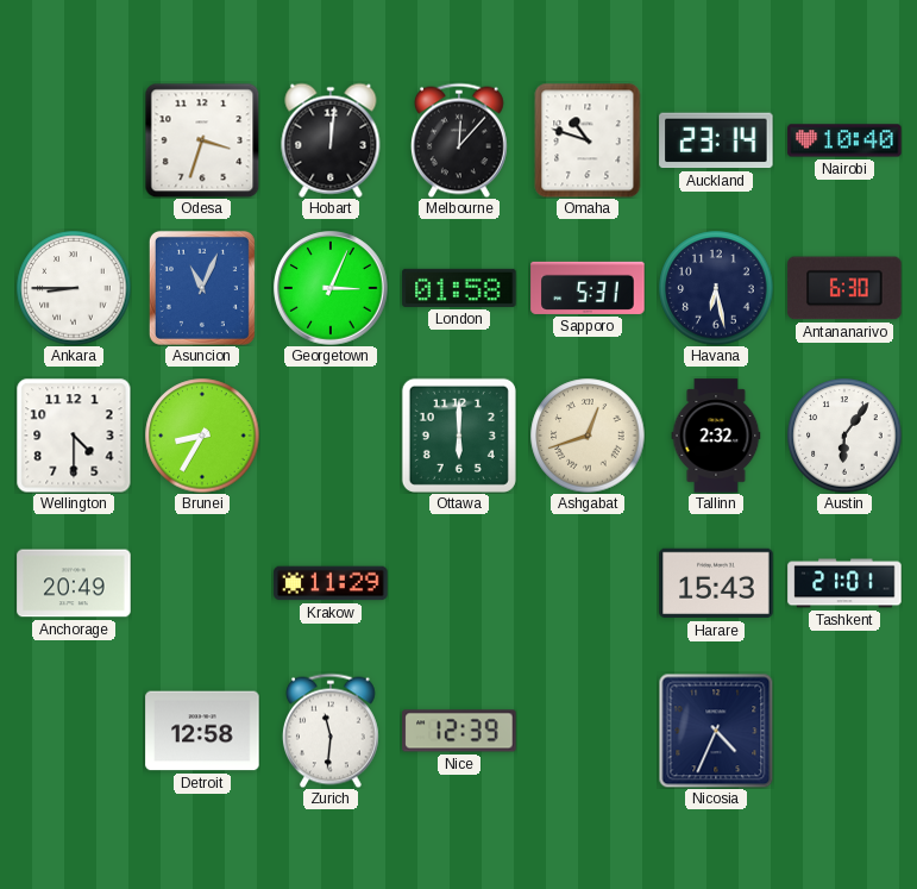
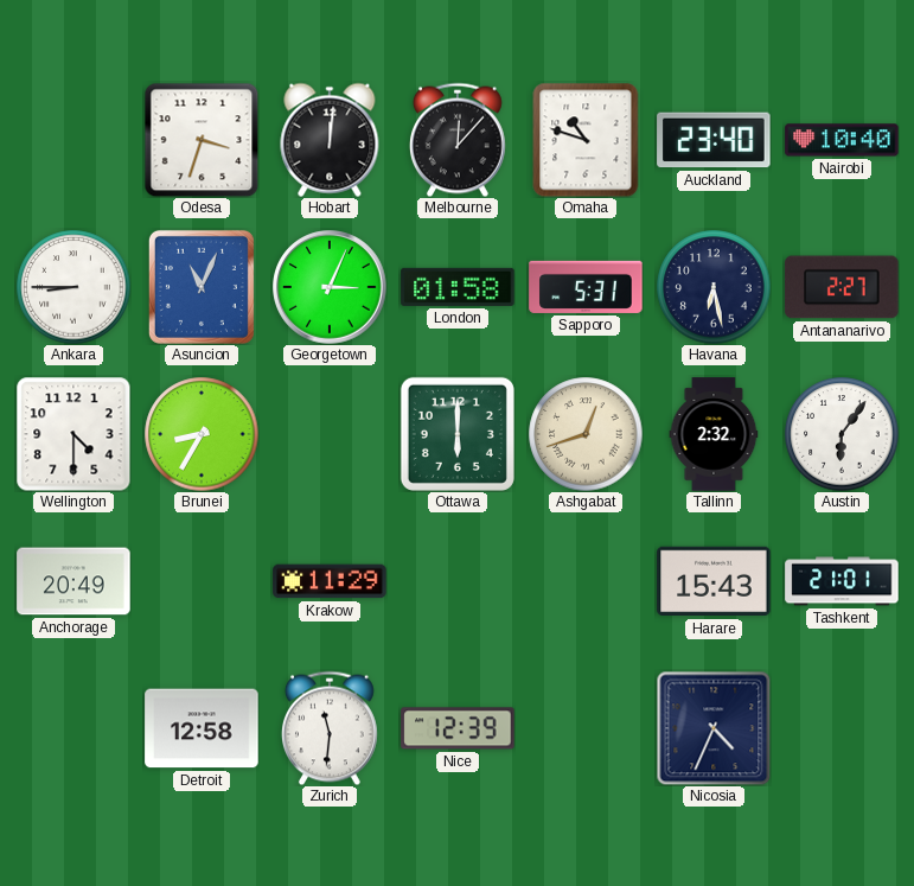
Auckland: 23:14 -> 23:40 (714, 140)
Antananarivo: 6:30 -> 2:27 (842, 287)
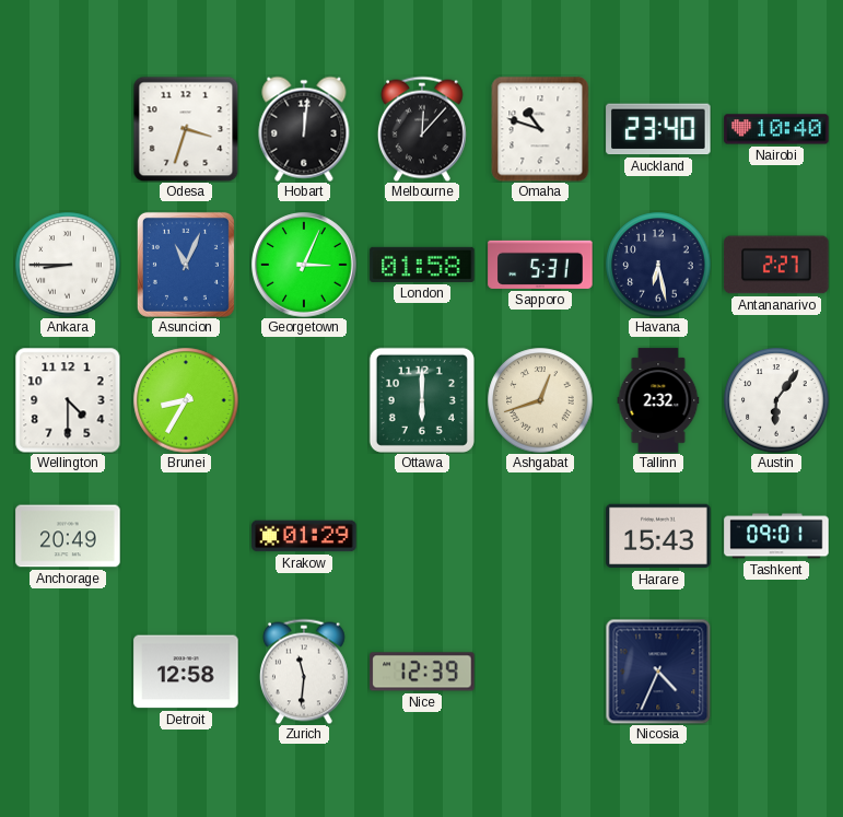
Krakow: 11:29 -> 01:29 (304, 536)
Tashkent: 21:01 -> 09:01 (776, 536)
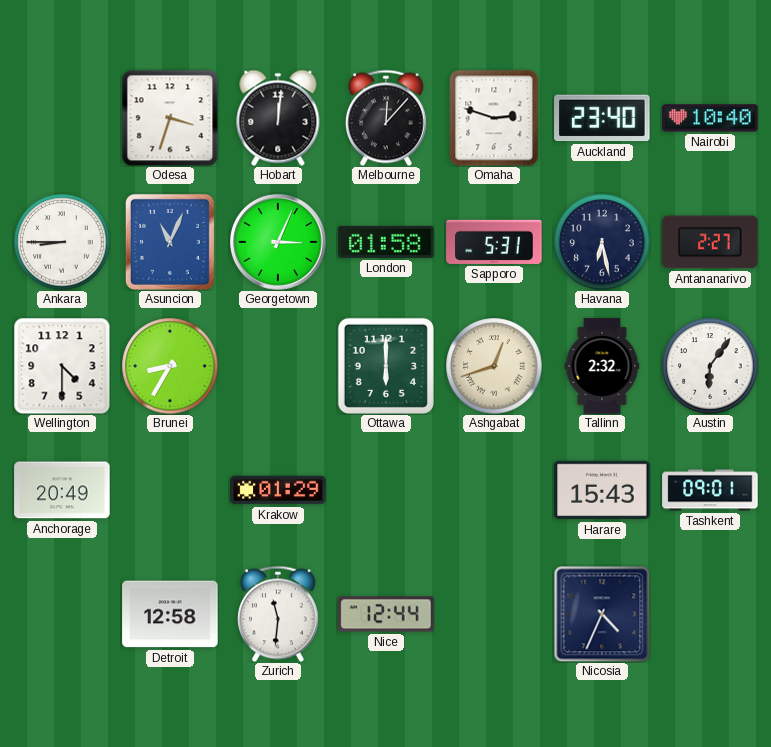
Omaha: 10:48 -> 2:48 (494, 118)
Nice: 12:39 -> 12:44 (386, 614)
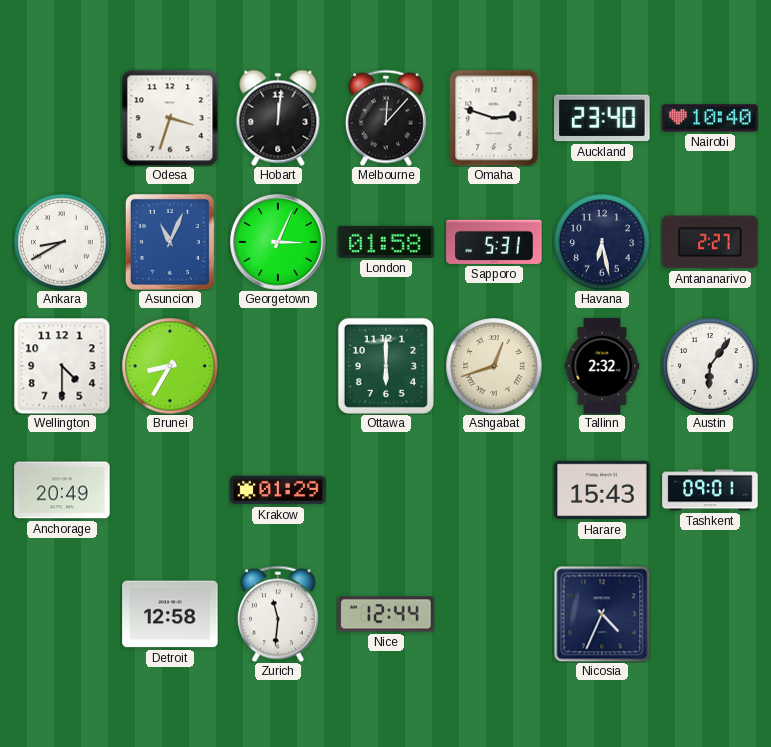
Ankara: 8:45 -> 8:40 (62, 242)
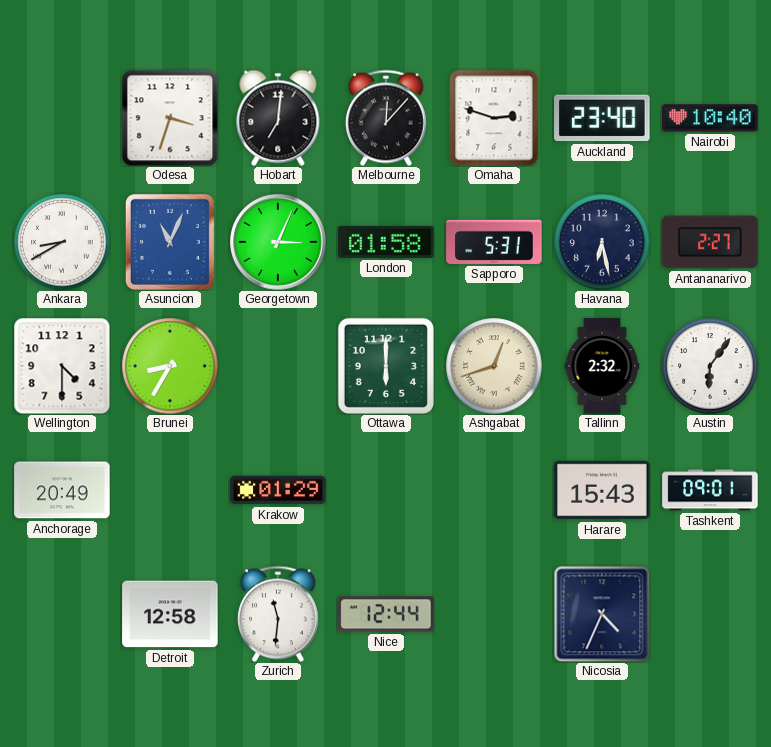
Hobart: 12:01 -> 7:01 (278, 118)
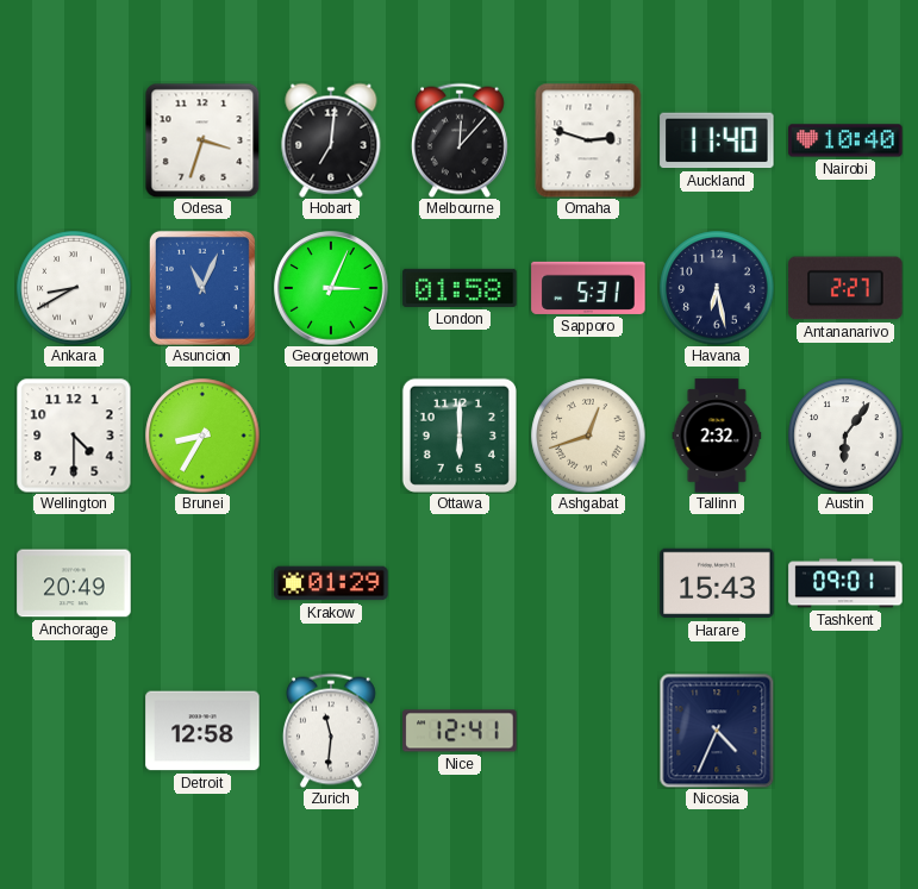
Auckland: 23:40 -> 11:40 (717, 140)
Nice: 12:44 -> 12:41 (460, 731)
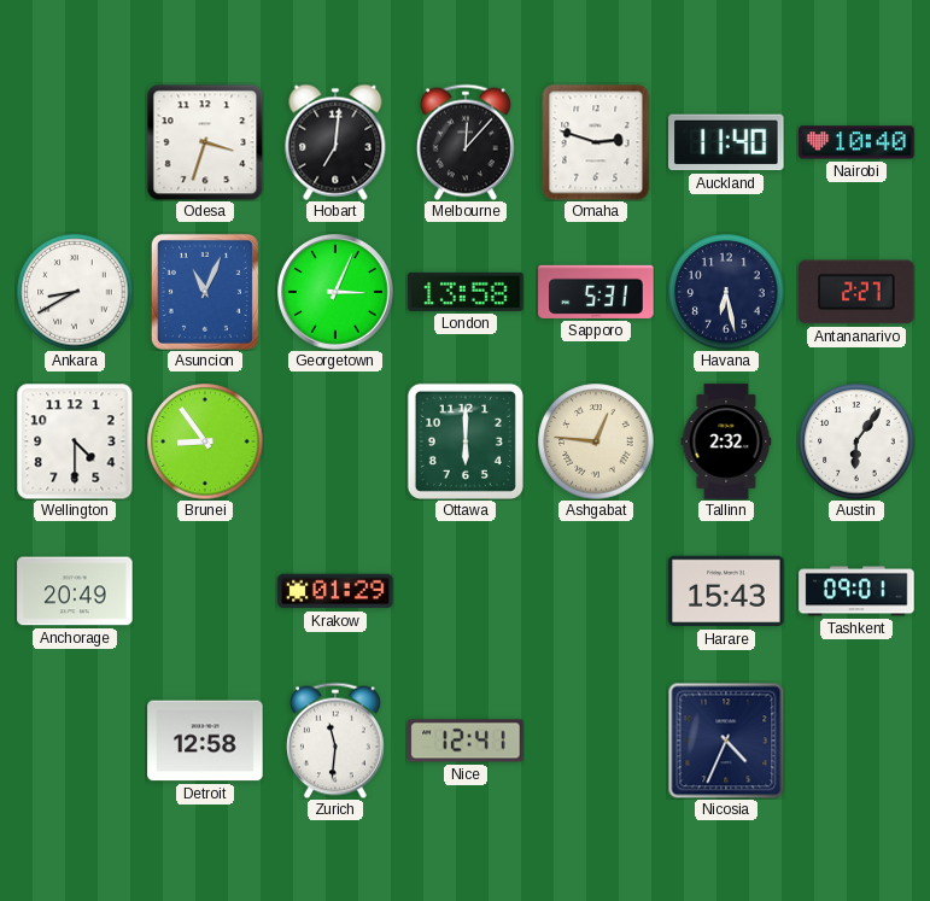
London: 01:58 -> 13:58 (466, 292)
Brunei: 8:35 -> 8:54 (205, 441)
Ashgabat: 12:42 -> 12:46 (596, 441)
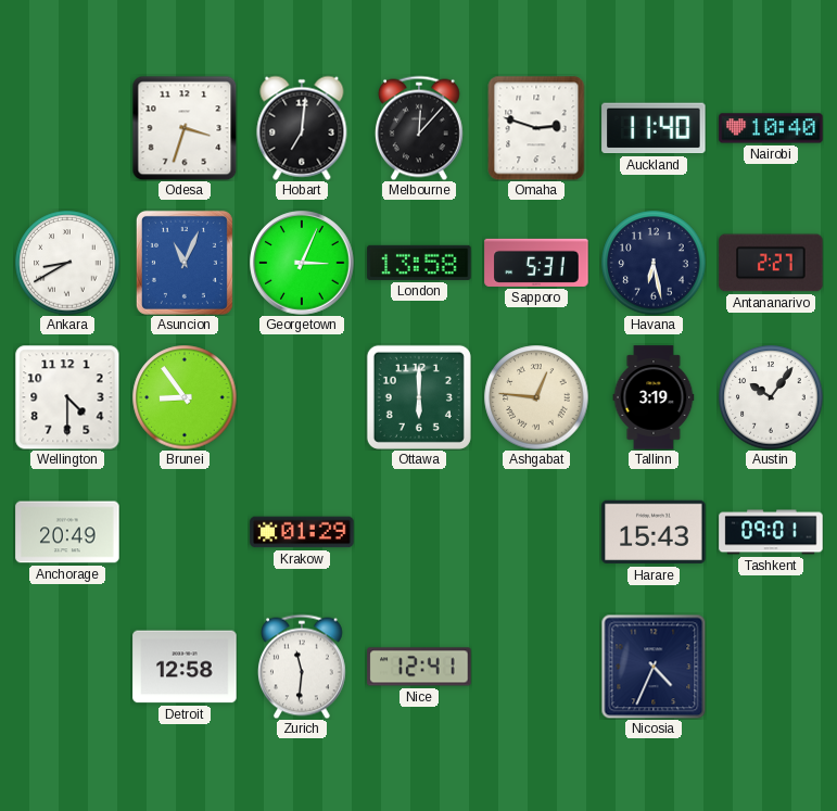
Tallinn: 2:32 -> 3:19 (654, 397)
Austin: 6:06 -> 10:06 (771, 397)
